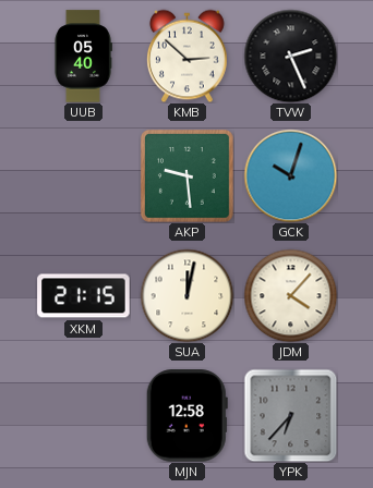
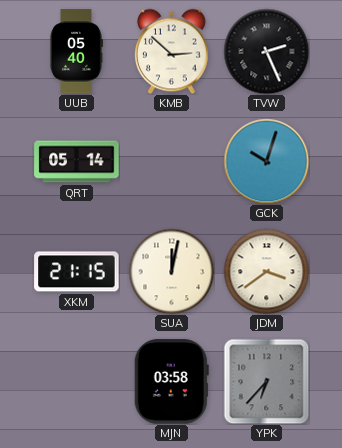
QRT: none -> 05:14 (77, 162)
AKP: 9:29 -> none (186, 175)
JDM: 4:07 -> 3:39 (266, 271)
MJN: 12:58 -> 03:58 (171, 382)
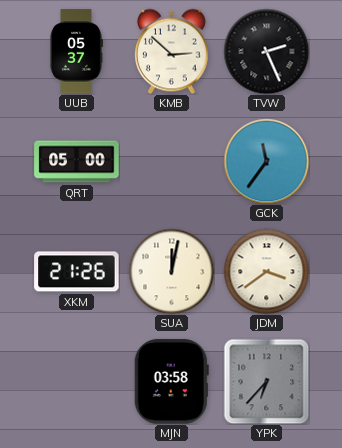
UUB: 05:40 -> 05:37 (77, 52)
QRT: 05:14 -> 05:00 (77, 162)
GCK: 10:03 -> 11:36 (266, 161)
XKM: 21:15 -> 21:26 (77, 272)
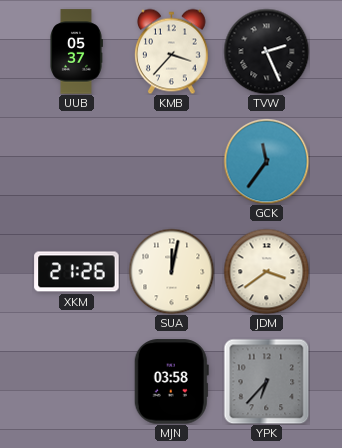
KMB: 2:52 -> 3:37 (171, 51)
QRT: 05:00 -> none (77, 162)
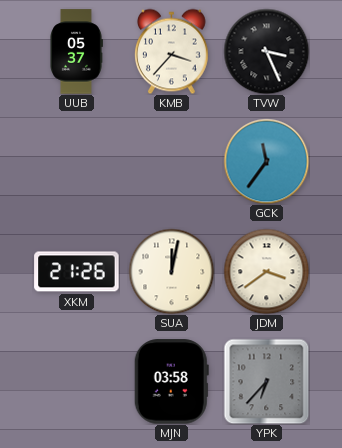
TVW: 2:26 -> 3:26 (266, 51)
